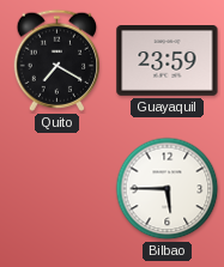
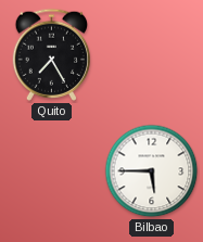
Quito: 7:20 -> 7:25 (51, 54)
Guayaquil: 23:59 -> none (168, 61)
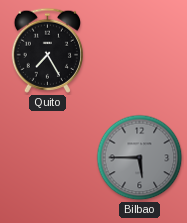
Bilbao dial: white -> grey (140, 158)
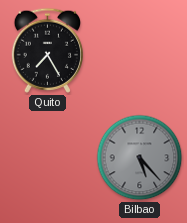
Bilbao: 5:45 -> 5:23 (140, 158)
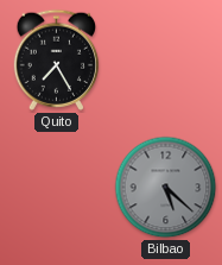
Bilbao: 5:23 -> 5:22 (166, 188)
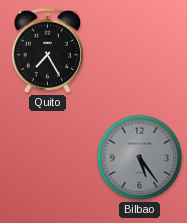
Bilbao: 5:22 -> 5:24 (140, 158)
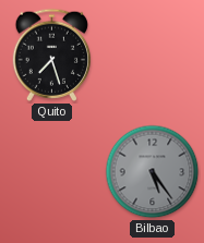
Quito: 7:25 -> 7:27 (51, 54)
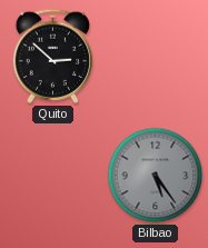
Quito: 7:27 -> 2:52 (52, 56)
